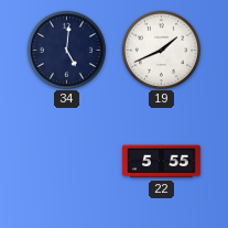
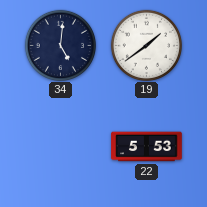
19: 1:41 -> 1:39 (146, 45)
22: 5:55 -> 5:53 (147, 147)
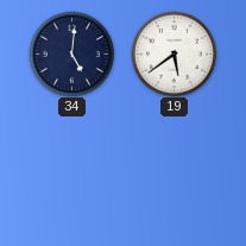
19: 1:39 -> 5:39 (174, 53)
22: 5:53 -> none (147, 147)
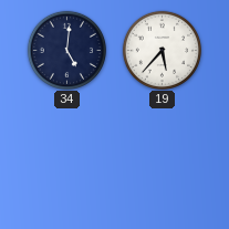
19: 5:39 -> 5:37 (162, 50)
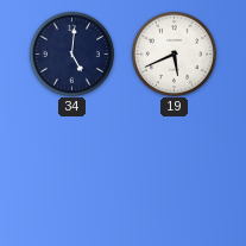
19: 5:37 -> 5:41 (174, 53)
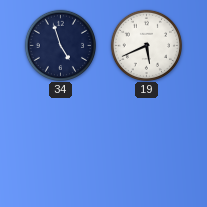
34: 5:01 -> 4:57 (60, 45)
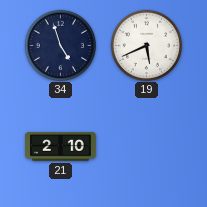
21: none -> 2:10 (61, 147)
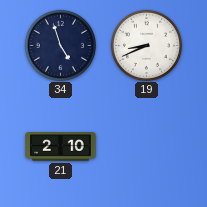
19: 5:41 -> 8:41 (146, 45)
